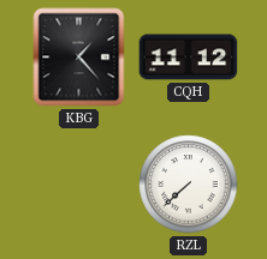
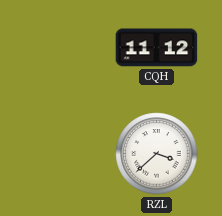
KBG: 1:23 -> none (79, 58)
RZL: 7:38 -> 3:38 (157, 154)
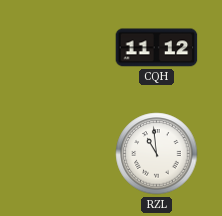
RZL: 3:38 -> 10:59 (157, 154)
